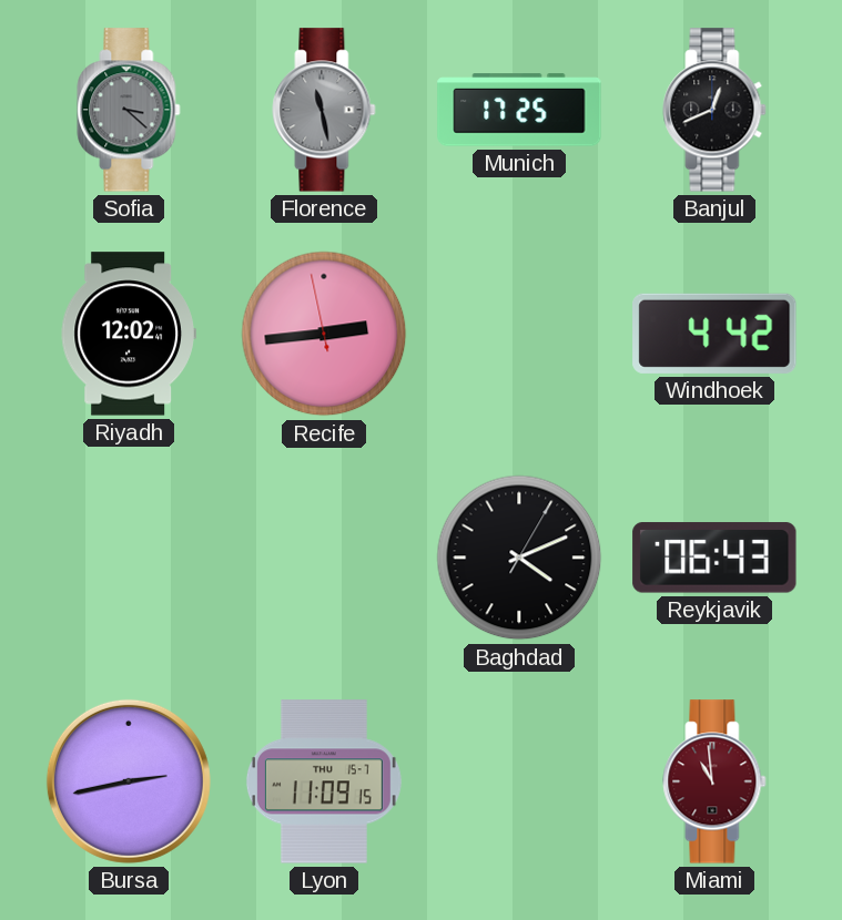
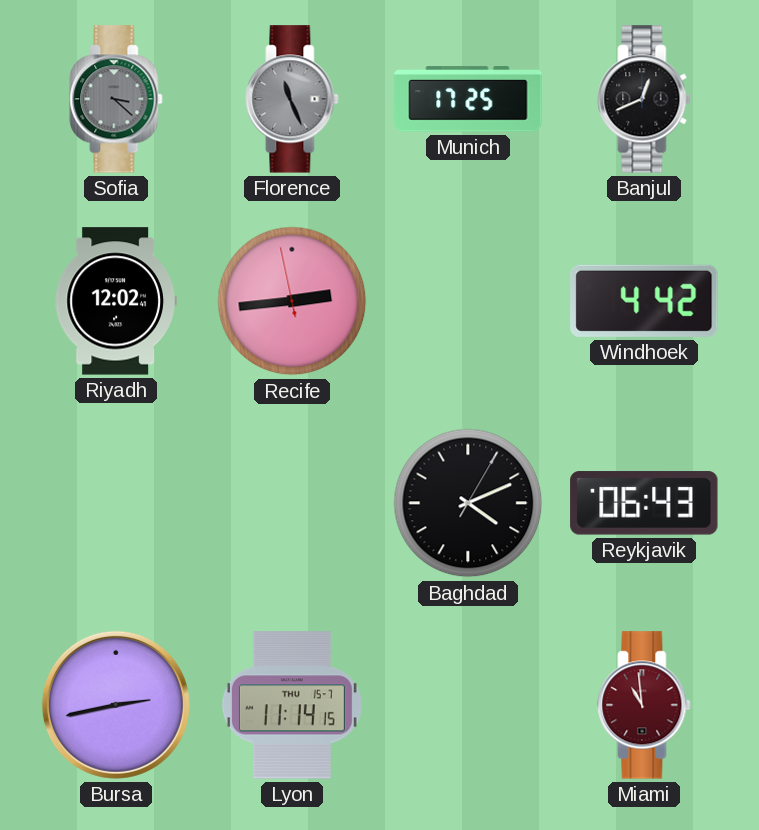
Florence: 11:28 -> 11:26 (292, 99)
Lyon: 11:09 -> 11:14 (292, 705)
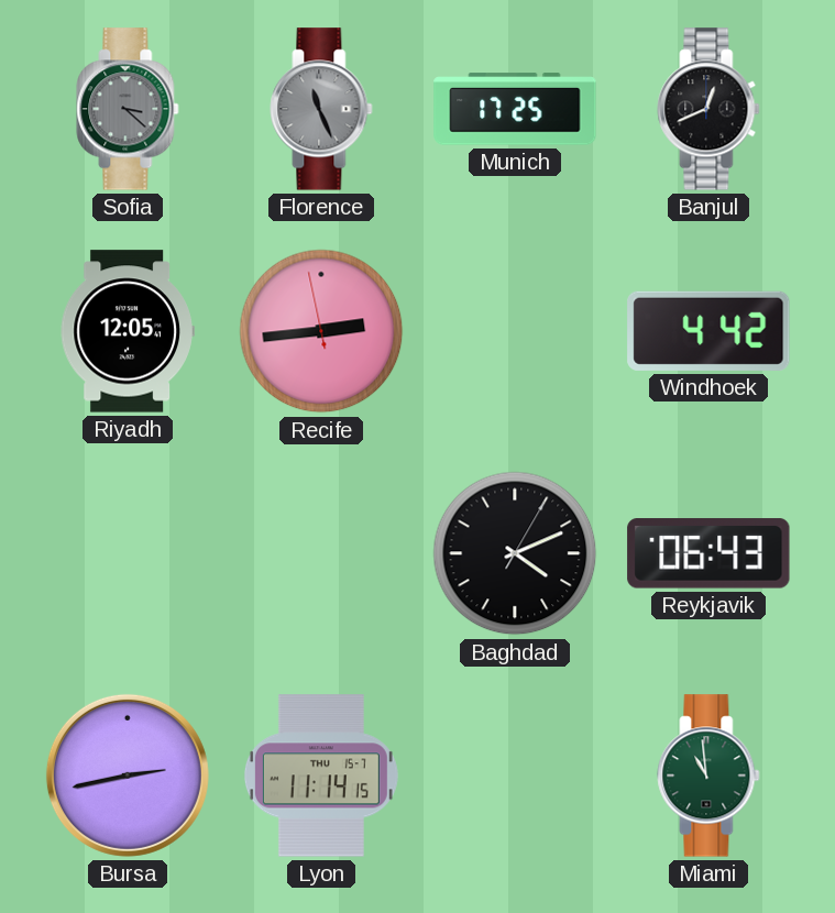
Riyadh: 12:02 -> 12:05 (128, 331)
Miami dial: burgundy -> green (708, 776)
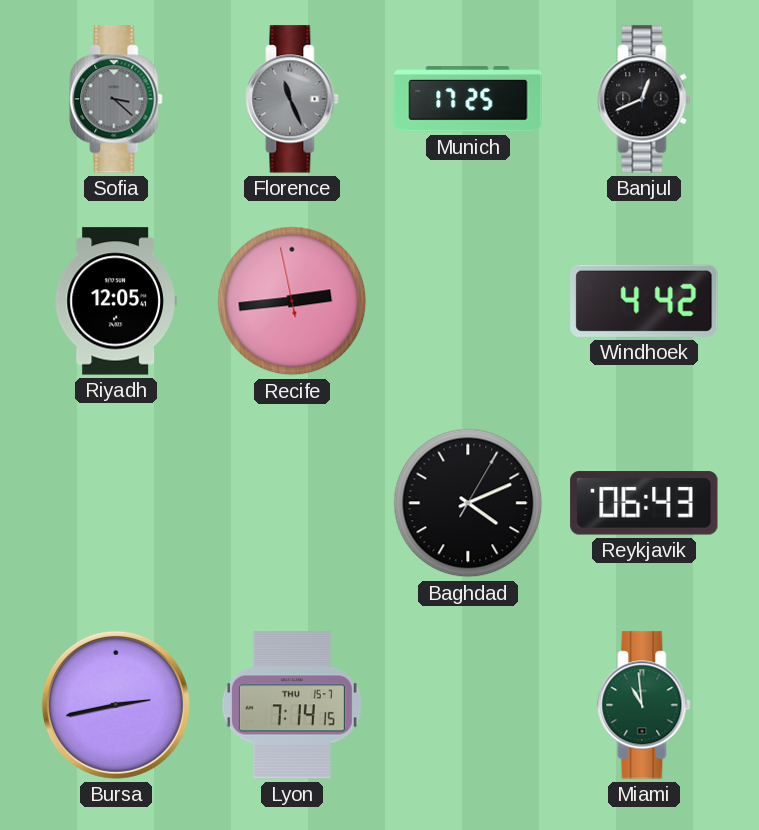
Lyon: 11:14 -> 7:14 (292, 705)
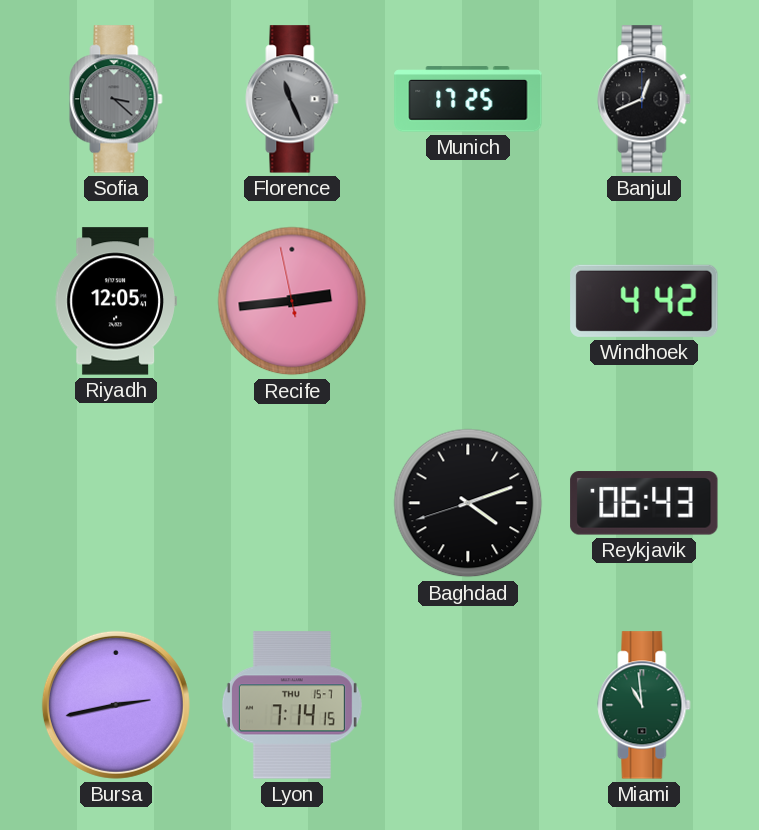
Baghdad: 4:11:05 -> 4:11:42 (468, 503)
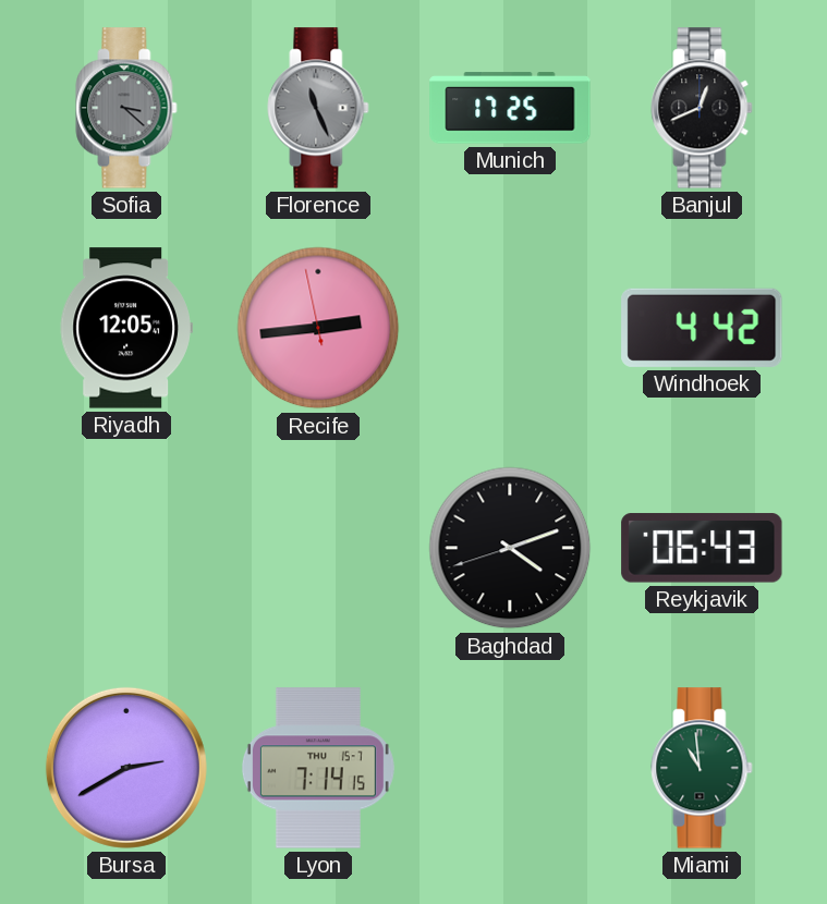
Bursa: 2:43 -> 2:40 (126, 768)
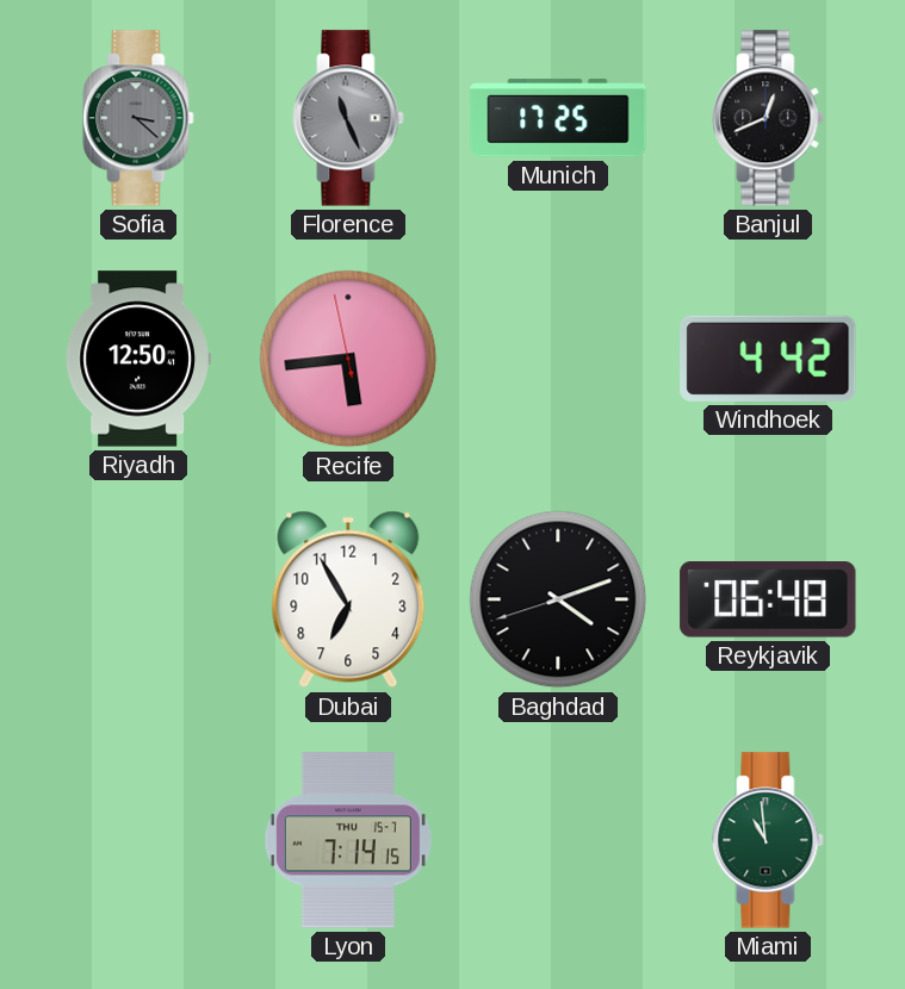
Riyadh: 12:05 -> 12:50 (138, 359)
Recife: 2:43 -> 5:43 (348, 359)
Dubai: none -> 6:55 (348, 599)
Reykjavik: 06:43 -> 06:48 (768, 599)
Bursa: 2:40 -> none (126, 768)
